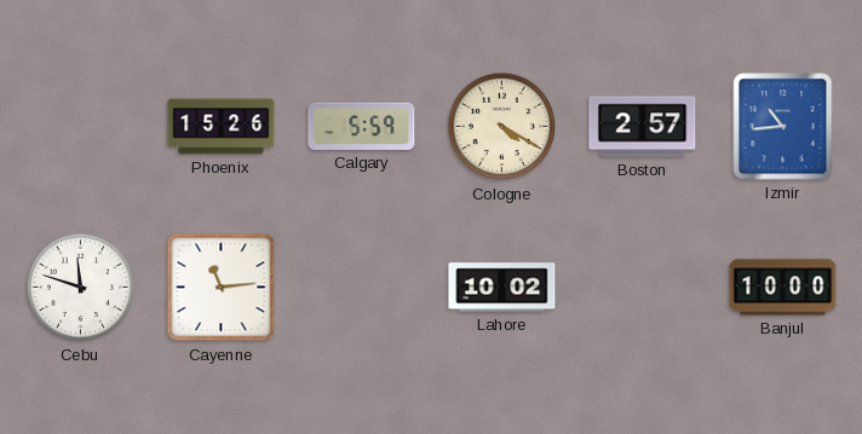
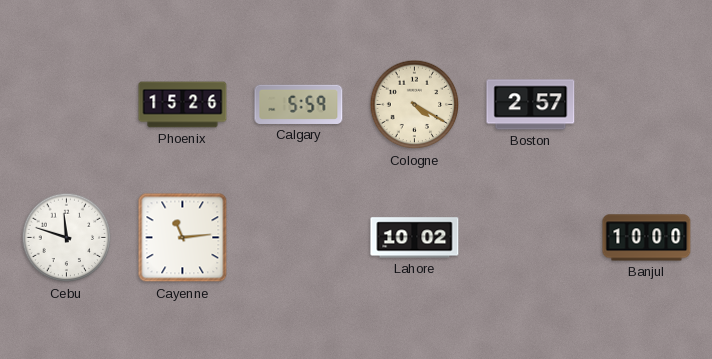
Izmir: 10:44 -> none (783, 127)
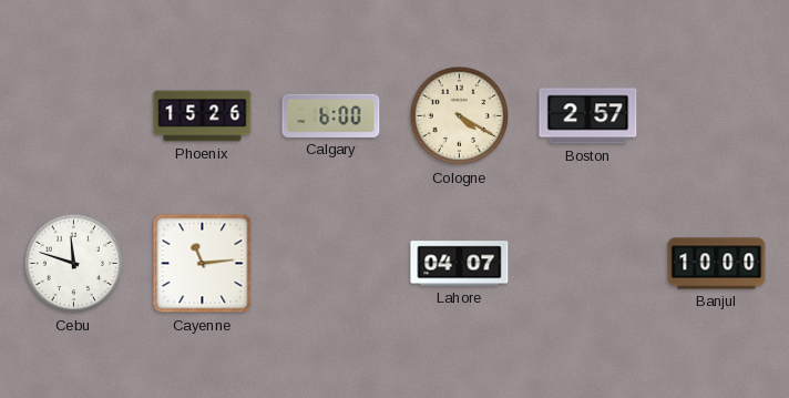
Calgary: 5:59 -> 6:00 (331, 115)
Lahore: 10:02 -> 04:07 (460, 264)
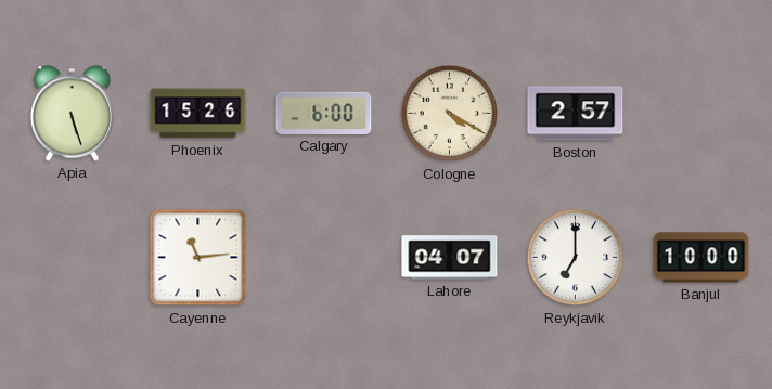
Apia: none -> 5:27 (72, 114)
Cebu: 11:48 -> none (74, 264)
Reykjavik: none -> 7:00 (576, 258)
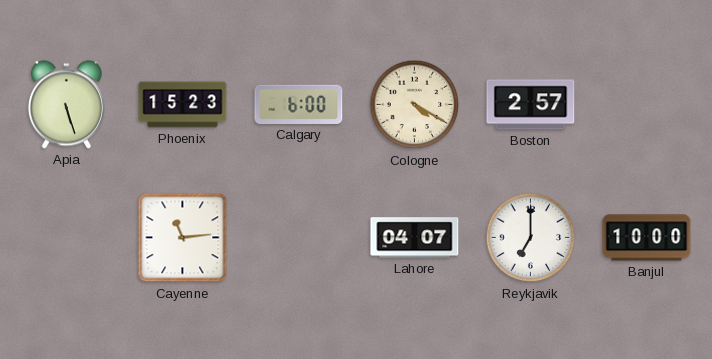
Phoenix: 15:26 -> 15:23 (183, 105)
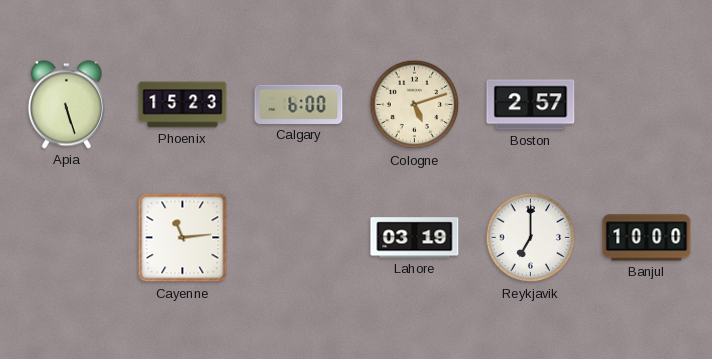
Cologne: 4:20 -> 5:12 (415, 105)
Lahore: 04:07 -> 03:19 (415, 238)
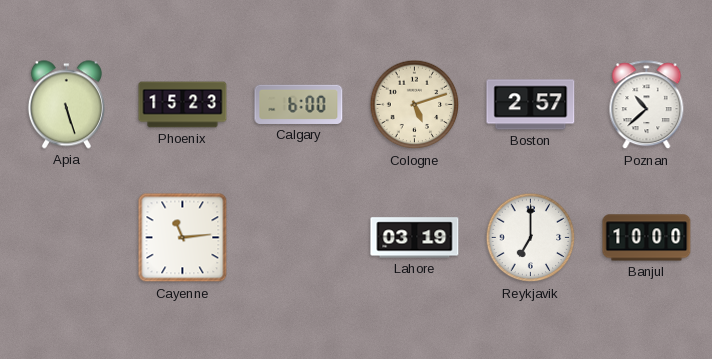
Poznan: none -> 10:38 (647, 105)
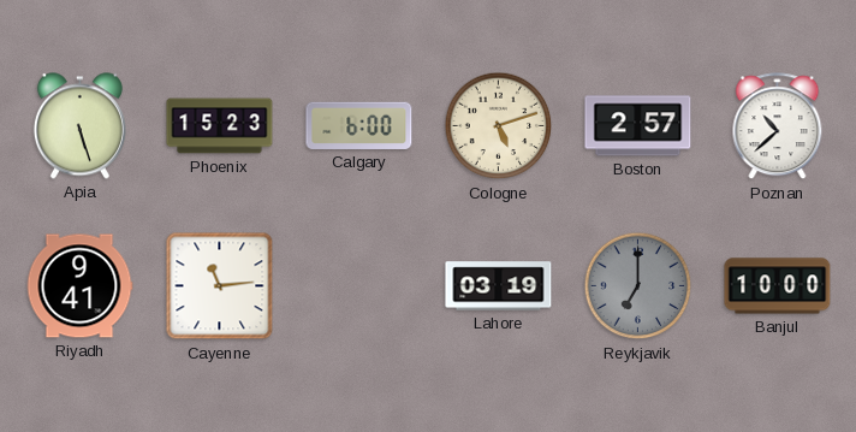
Riyadh: none -> 9:41 (79, 286)
Reykjavik dial: white -> grey (638, 286)
